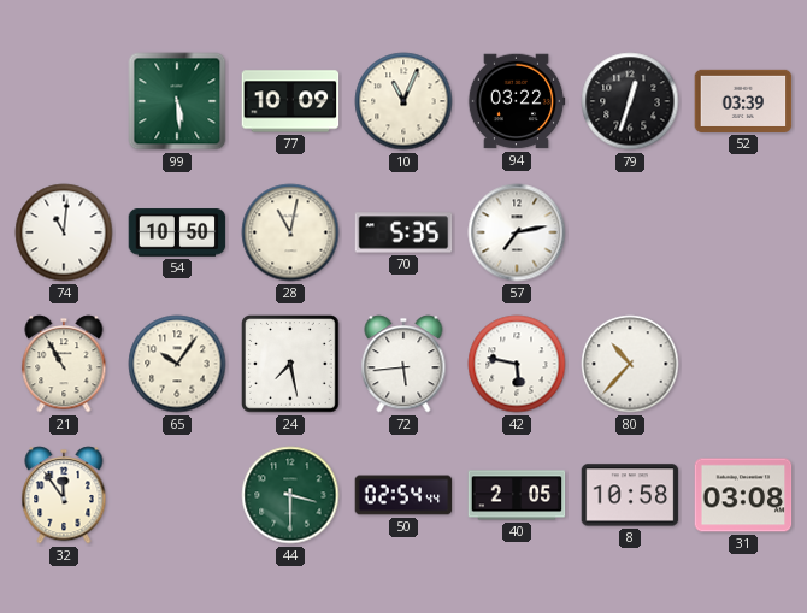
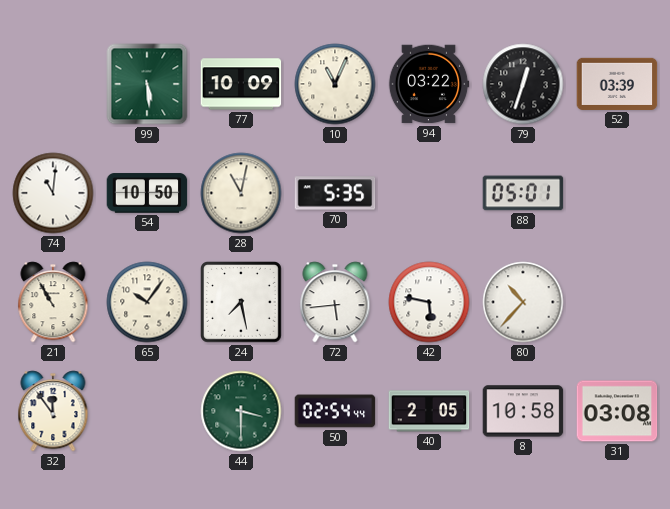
57: 7:13 -> none (517, 232)
88: none -> 05:01 (523, 193)
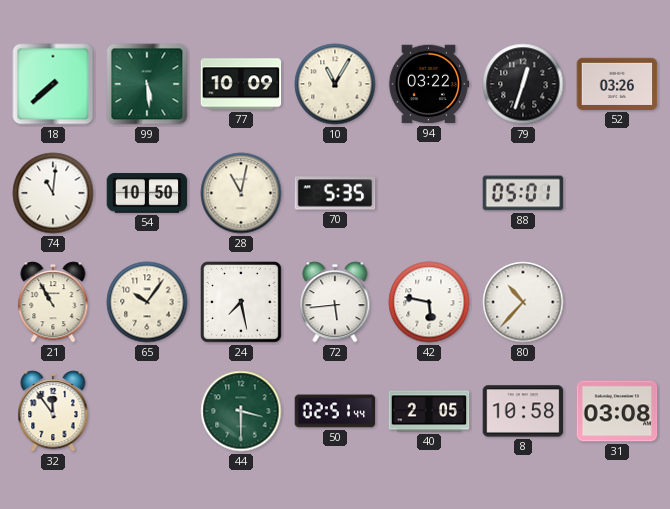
18: none -> 7:38 (53, 84)
10: 11:04 -> 11:05 (335, 84)
52: 03:39 -> 03:26 (617, 84)
50: 02:54 -> 02:51 (335, 411)
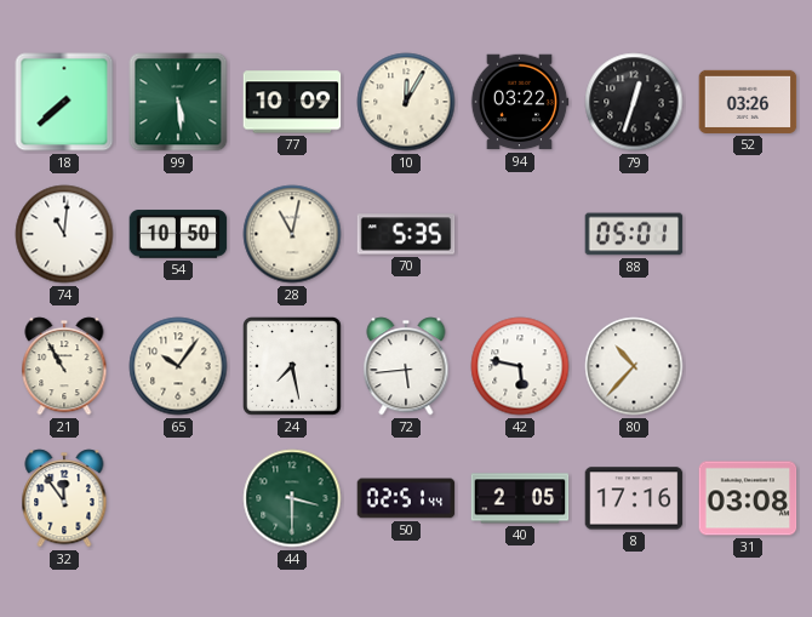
10: 11:05 -> 12:05 (406, 102)
8: 10:58 -> 17:16 (634, 498)
